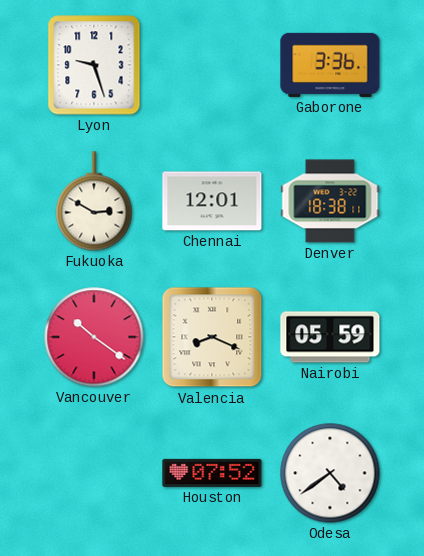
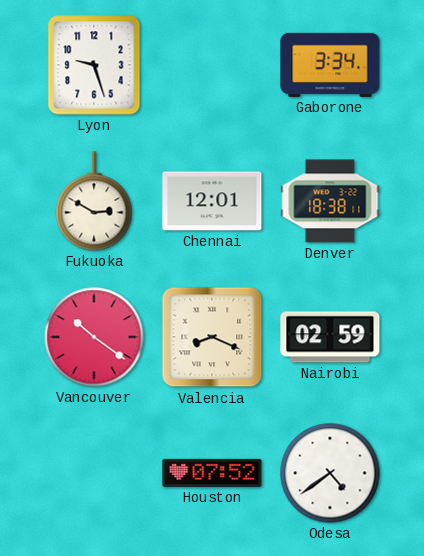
Gaborone: 3:36 -> 3:34 (330, 65)
Nairobi: 05:59 -> 02:59 (330, 337)
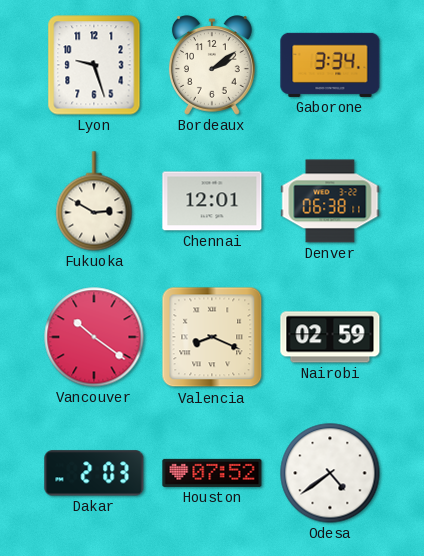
Bordeaux: none -> 2:09 (212, 65)
Denver: 18:38 -> 06:38 (330, 201)
Dakar: none -> 2:03 (94, 473)
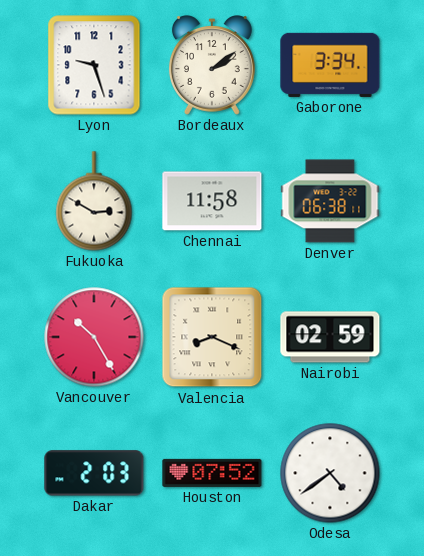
Chennai: 12:01 -> 11:58 (212, 201)
Vancouver: 10:21 -> 10:25 (94, 337)
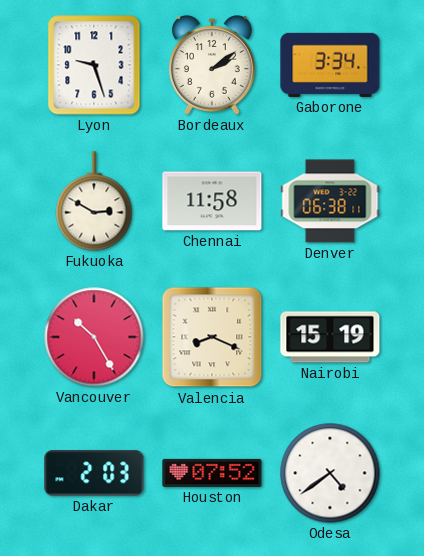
Nairobi: 02:59 -> 15:19 (330, 337)
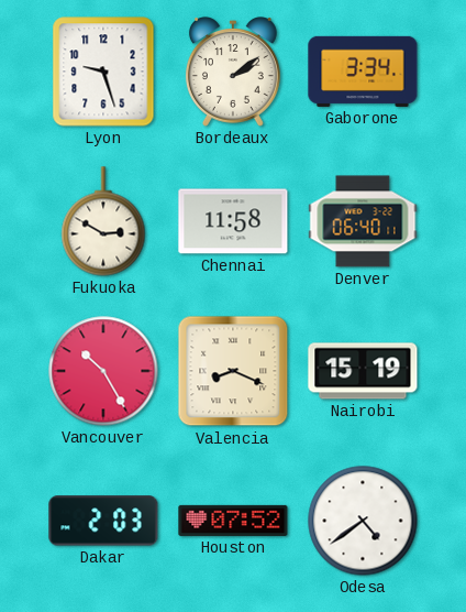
Denver: 06:38 -> 06:40 (363, 221)
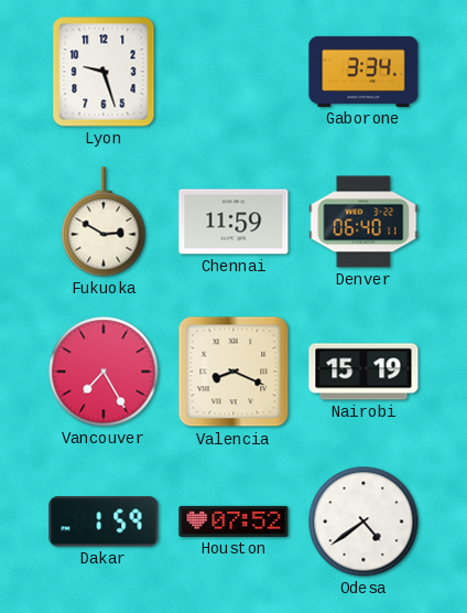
Bordeaux: 2:09 -> none (233, 72)
Chennai: 11:58 -> 11:59 (233, 222)
Vancouver: 10:25 -> 7:25 (104, 372)
Dakar: 2:03 -> 1:59 (104, 521)
